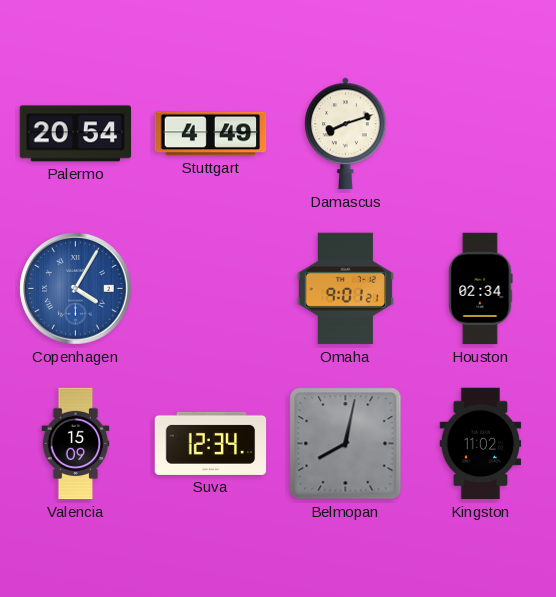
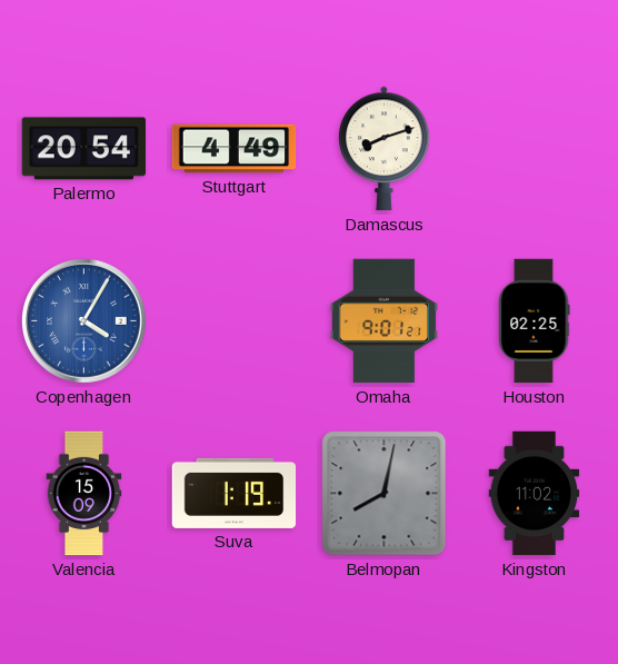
Houston: 02:34 -> 02:25 (535, 321)
Suva: 12:34 -> 1:19 (235, 493)
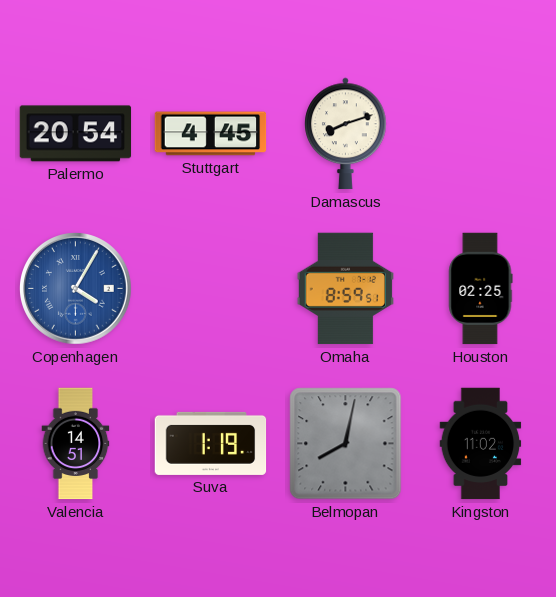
Stuttgart: 4:49 -> 4:45 (211, 134)
Omaha: 9:01 -> 8:59 (345, 289)
Valencia: 15:09 -> 14:51 (76, 444)
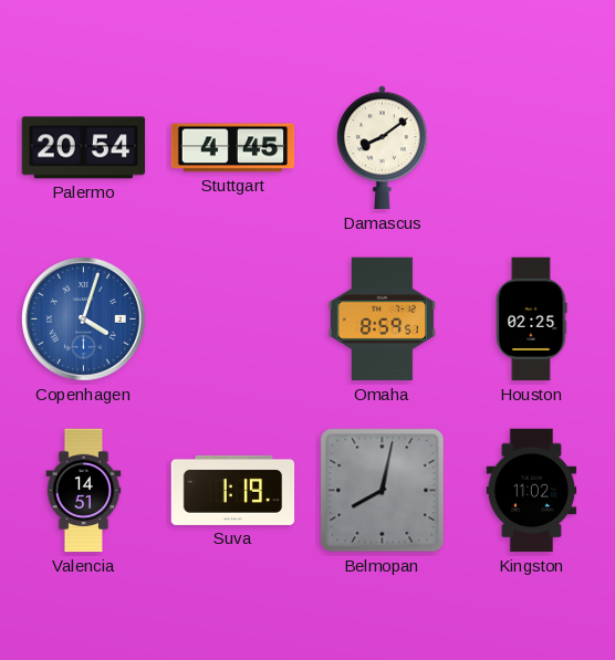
Damascus: 8:12 -> 8:09 (383, 148)
Copenhagen: 4:05 -> 4:03 (84, 319)
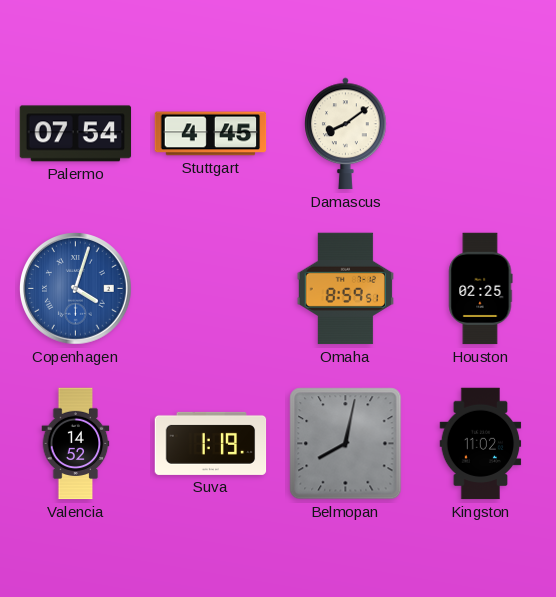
Palermo: 20:54 -> 07:54 (76, 134)
Valencia: 14:51 -> 14:52 (76, 444)
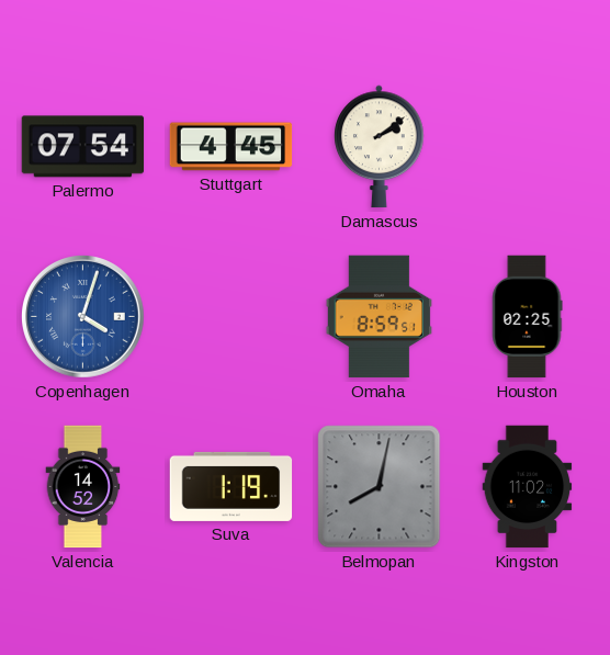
Damascus: 8:09 -> 2:09 (380, 147)
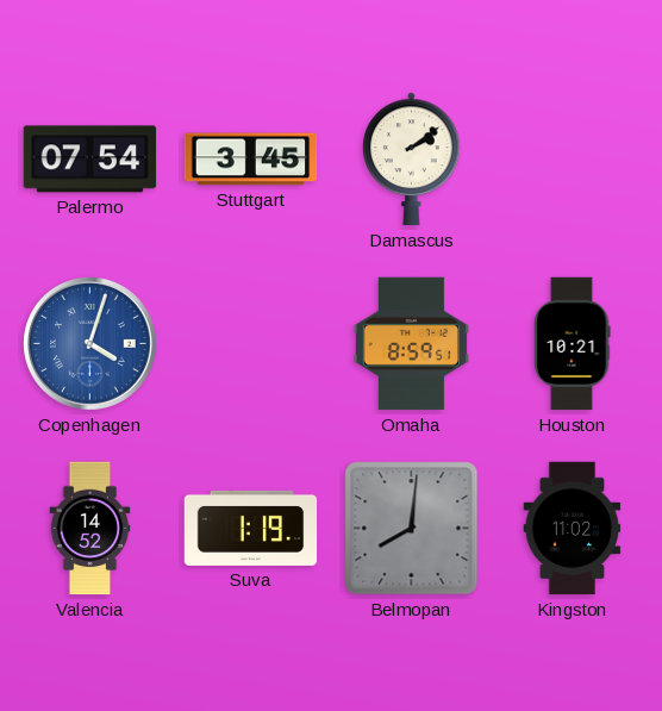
Stuttgart: 4:45 -> 3:45 (251, 160)
Houston: 02:25 -> 10:21 (573, 344)
Belmopan: 8:02 -> 8:01 (412, 529)
